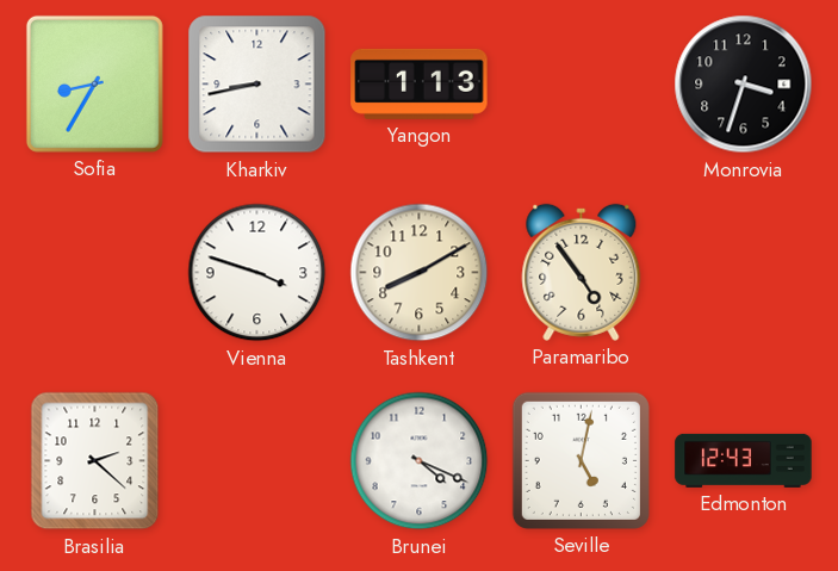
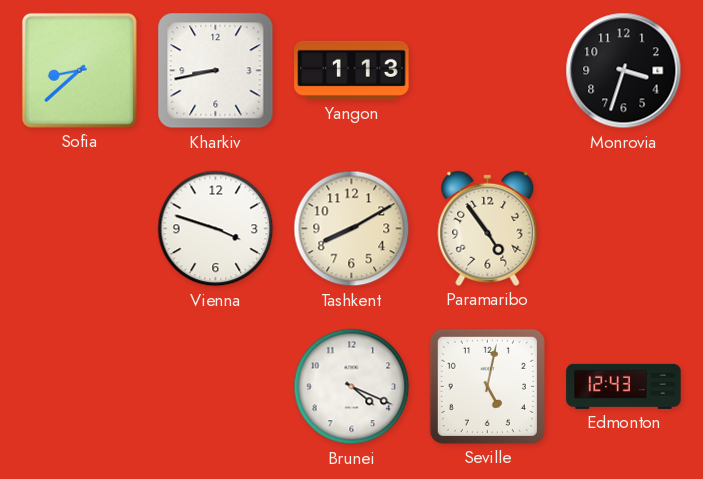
Sofia: 8:35 -> 8:38 (79, 70)
Brasilia: 2:22 -> none (95, 461)
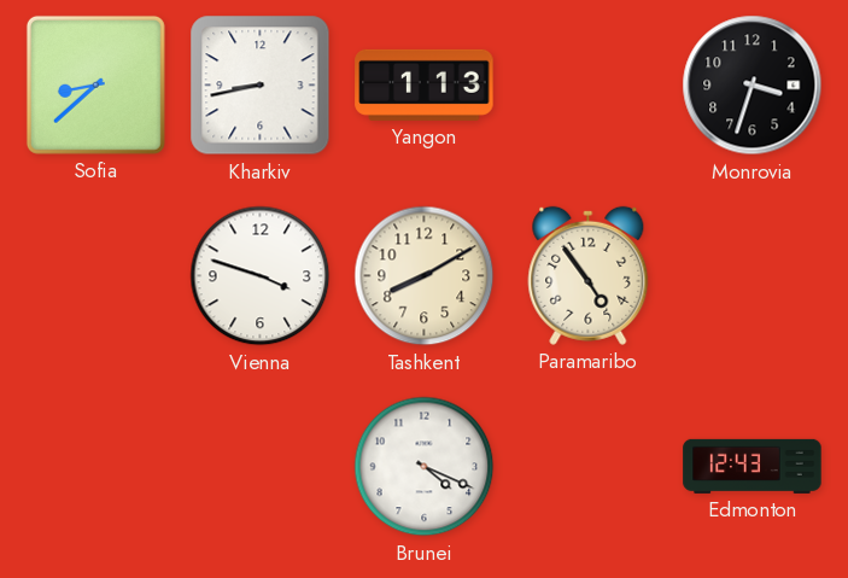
Seville: 5:02 -> none (487, 386)
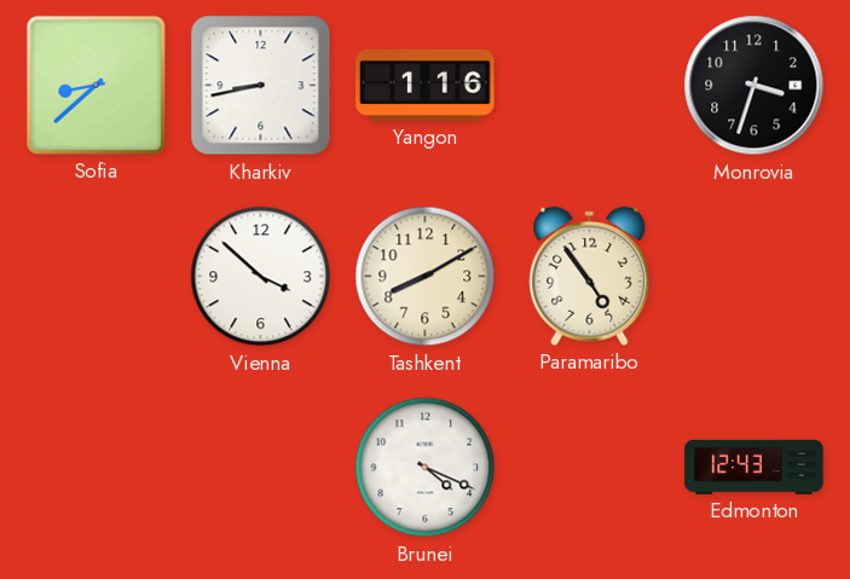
Yangon: 1:13 -> 1:16 (426, 85)
Vienna: 3:48 -> 3:52 (261, 277)
